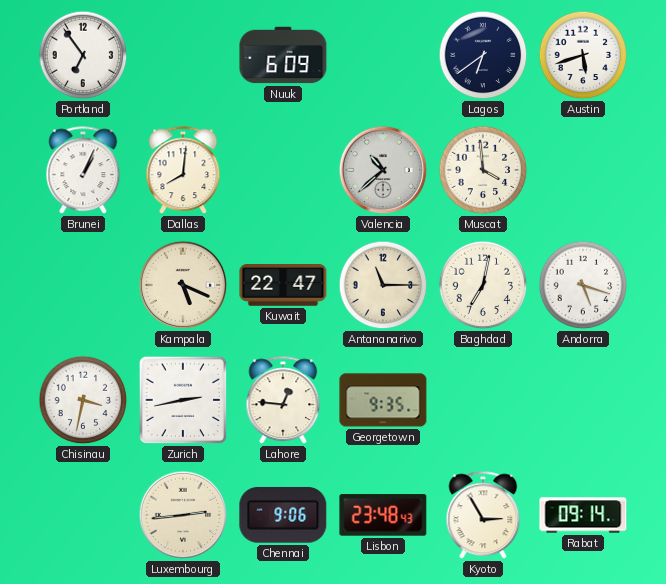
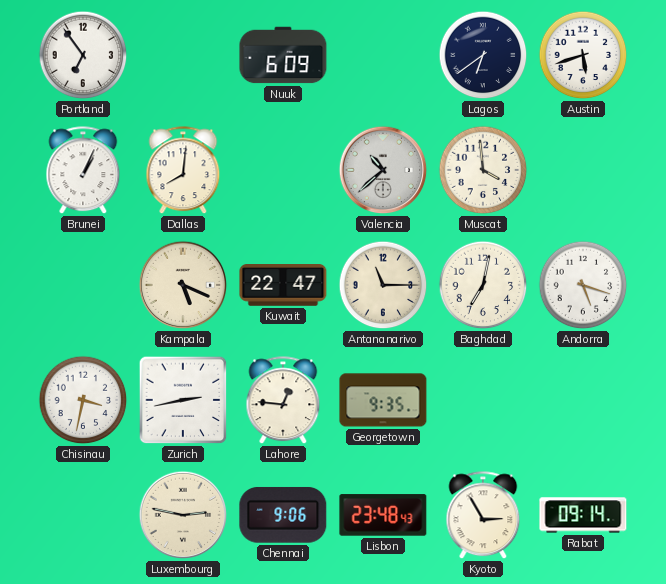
Luxembourg: 2:44 -> 2:47 (183, 515)
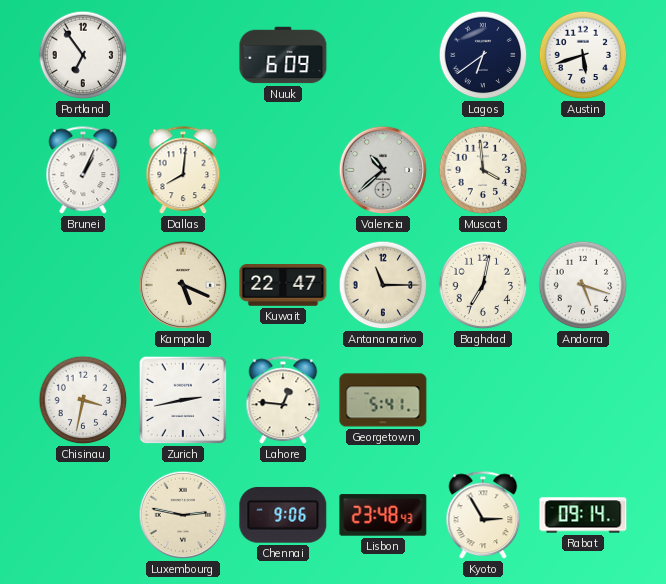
Georgetown: 9:35 -> 5:41 (383, 400)
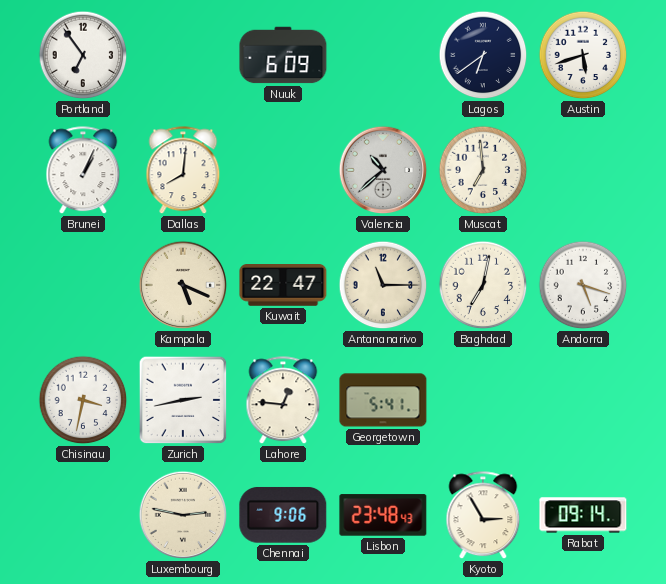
Muscat: 3:59 -> 6:59 (483, 170)
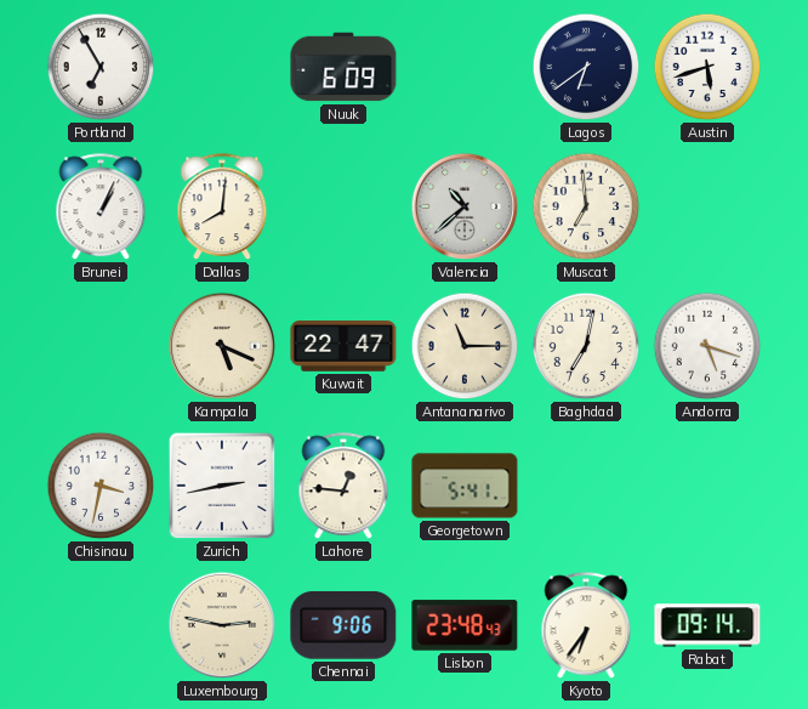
Portland: 6:54 -> 6:55 (101, 67)
Kyoto: 2:55 -> 6:36 (586, 626)
